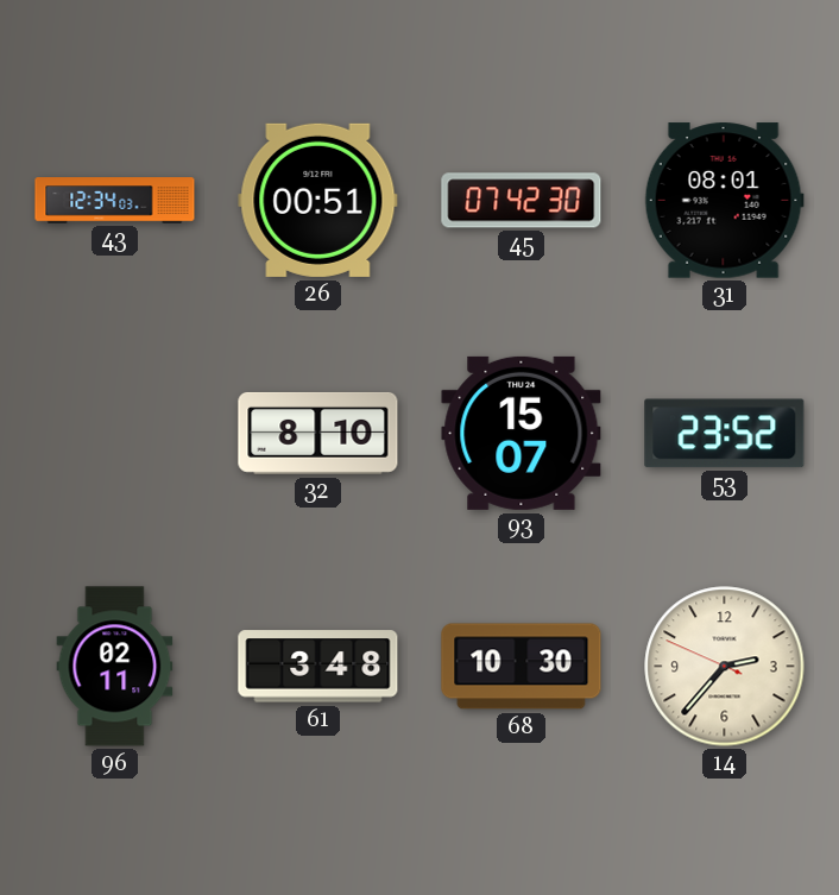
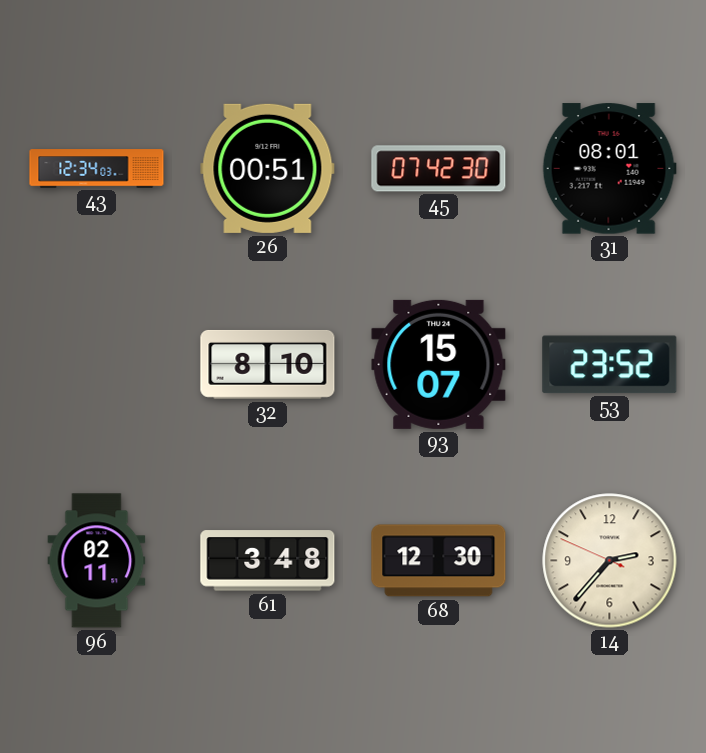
68: 10:30 -> 12:30 (439, 561)
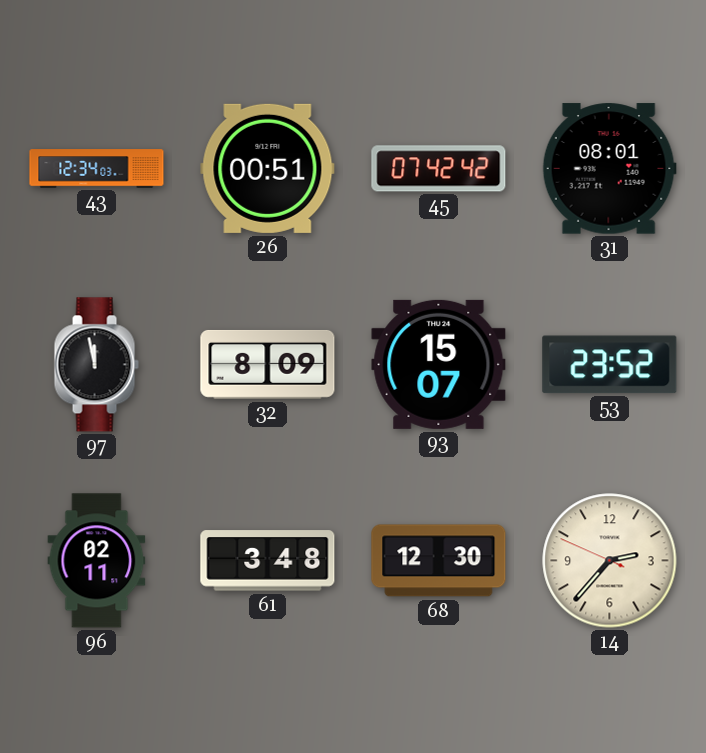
45: 07:42:30 -> 07:42:42 (439, 169)
97: none -> 11:58 (96, 365)
32: 8:10 -> 8:09 (268, 364)
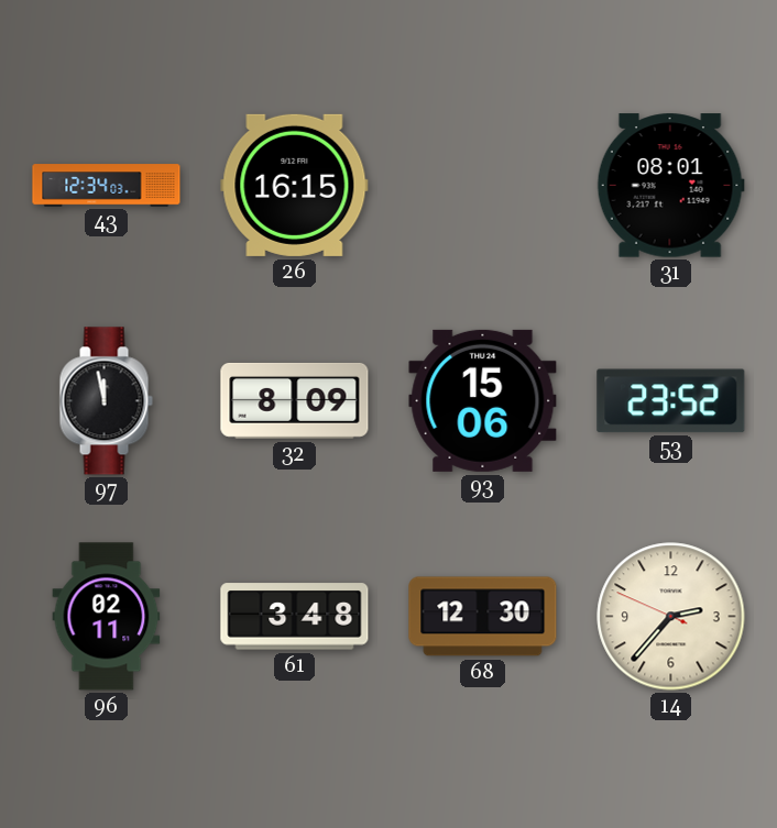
26: 00:51 -> 16:15 (295, 185)
45: 07:42 -> none (439, 169)
93: 15:07 -> 15:06 (483, 400)
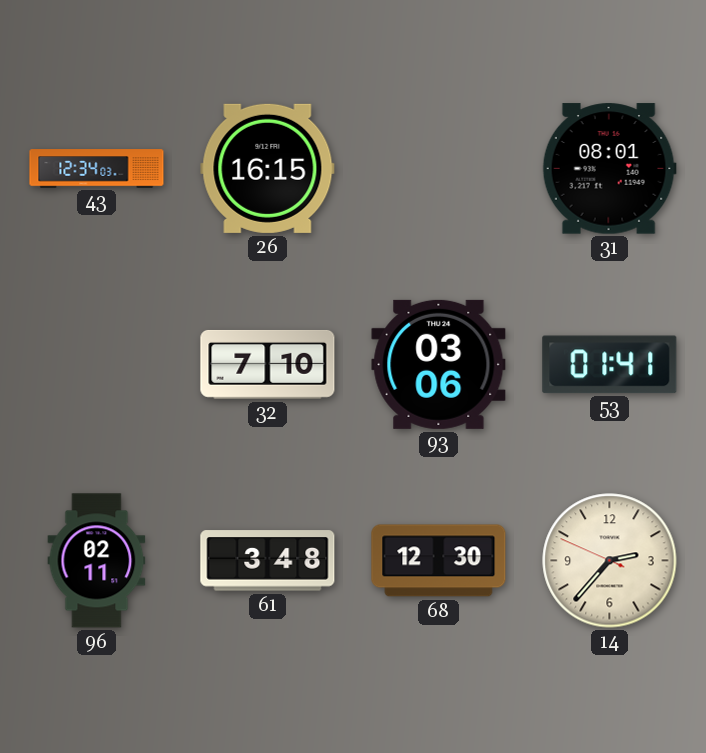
97: 11:58 -> none (106, 401)
32: 8:09 -> 7:10 (268, 364)
93: 15:06 -> 03:06 (439, 364)
53: 23:52 -> 01:41 (610, 365)
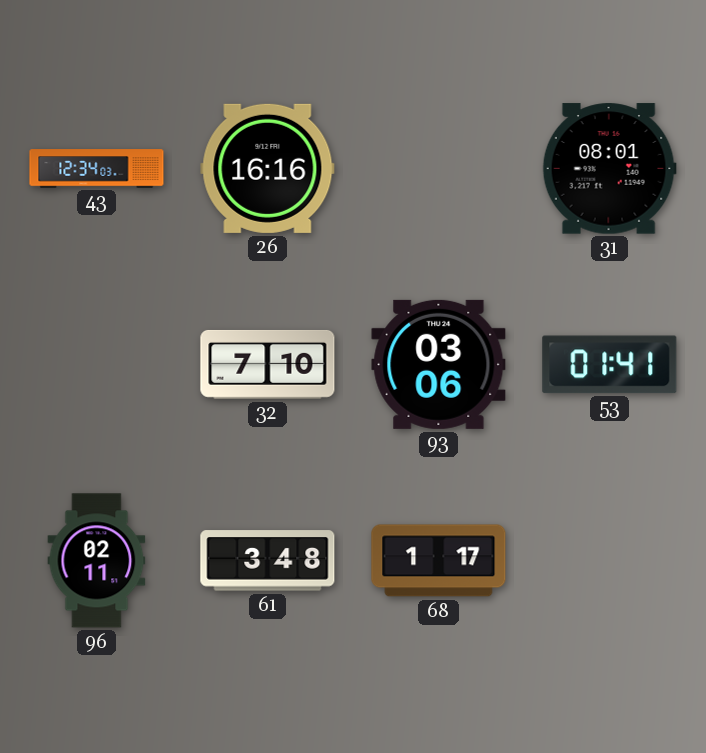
26: 16:15 -> 16:16 (268, 168)
68: 12:30 -> 1:17 (439, 561)
14: 2:36 -> none (610, 561)
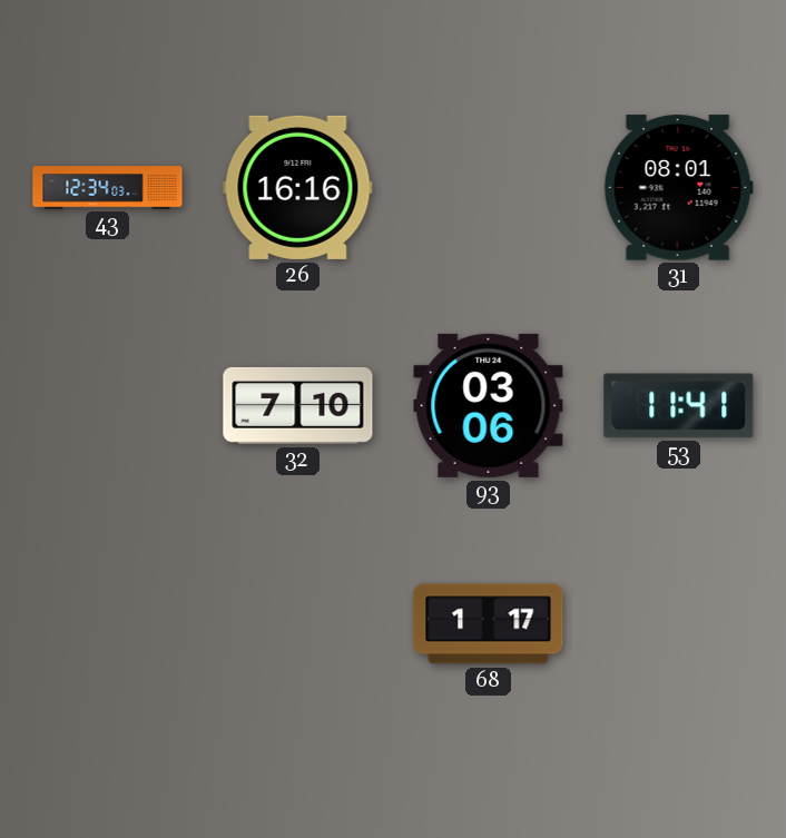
53: 01:41 -> 11:41 (679, 406)
96: 02:11 -> none (97, 561)
61: 3:48 -> none (268, 561)
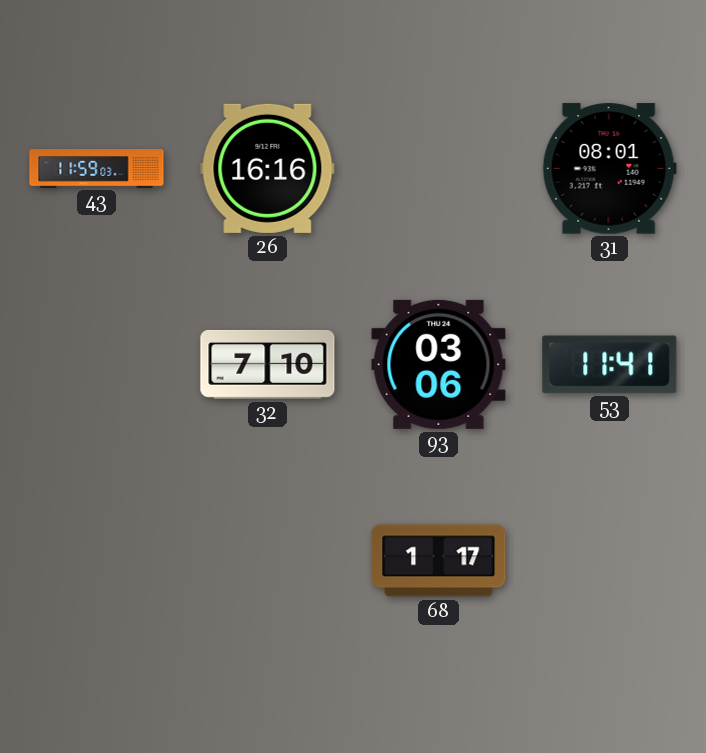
43: 12:34 -> 11:59 (97, 169)
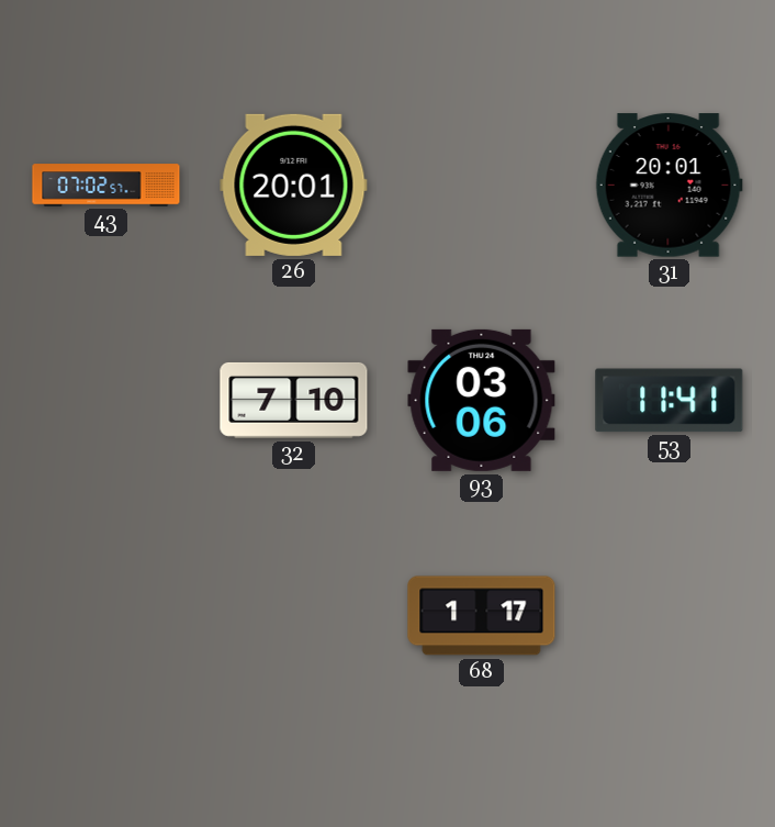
43: 11:59 -> 07:02 (106, 186)
26: 16:16 -> 20:01 (294, 185)
31: 08:01 -> 20:01 (669, 186)
